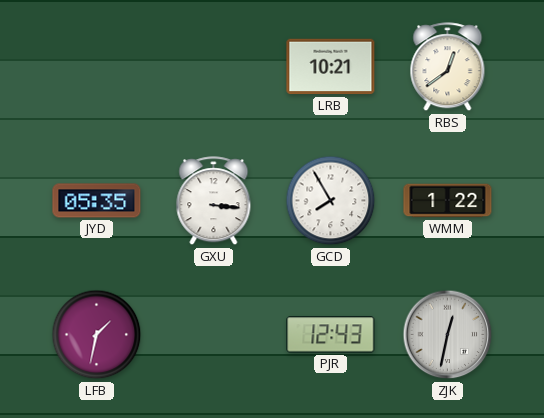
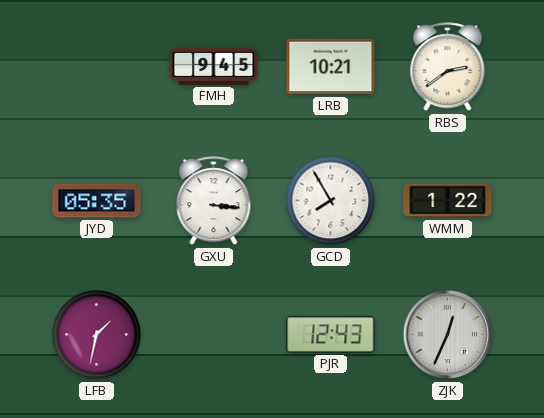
FMH: none -> 9:45 (214, 66)
RBS: 12:39 -> 2:39 (448, 67)
ZJK: 12:32 -> 12:34 (448, 335)
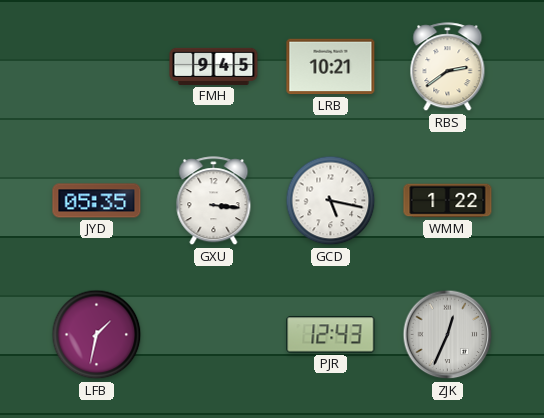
GCD: 7:55 -> 5:17 (331, 201)
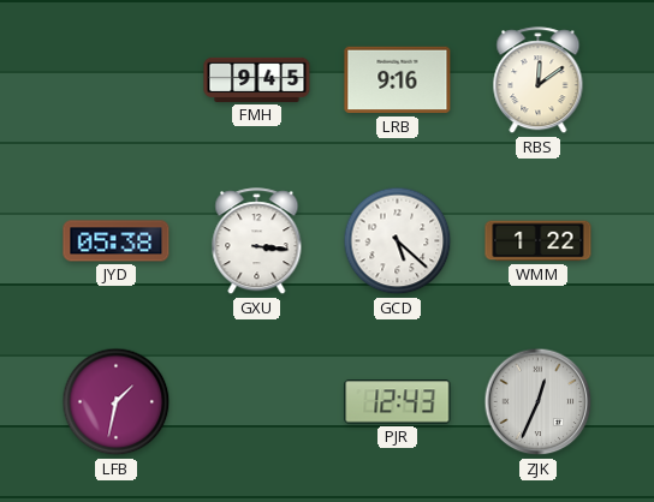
LRB: 10:21 -> 9:16 (398, 80)
RBS: 2:39 -> 12:09 (539, 80)
JYD: 05:35 -> 05:38 (117, 241)
GCD: 5:17 -> 5:22 (398, 241)
